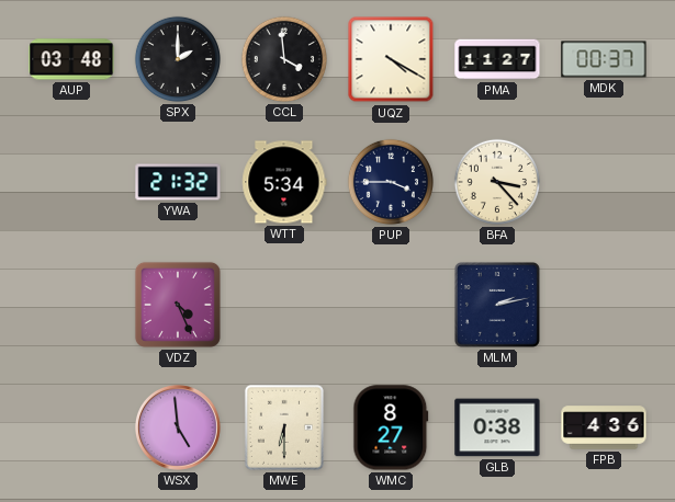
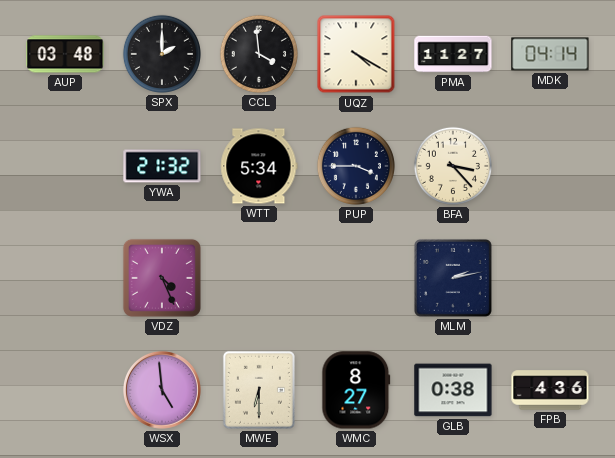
MDK: 00:37 -> 04:14 (550, 54)
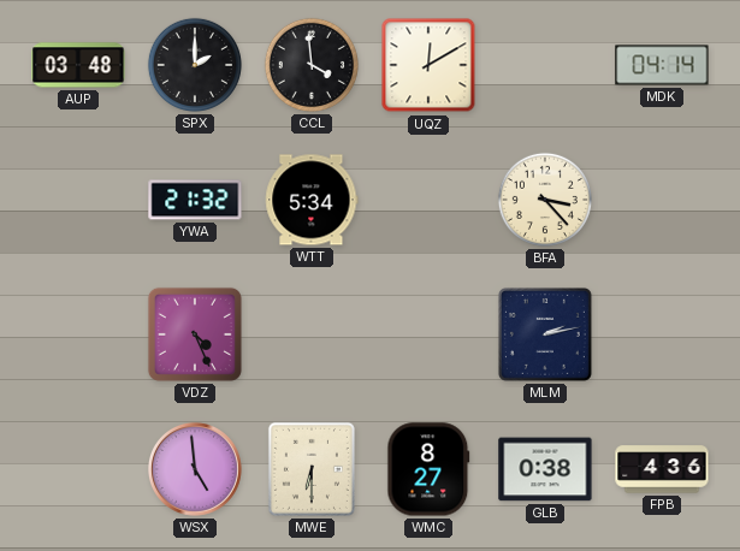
UQZ: 4:20 -> 12:10 (428, 65)
PMA: 11:27 -> none (453, 54)
PUP: 3:45 -> none (356, 166)
